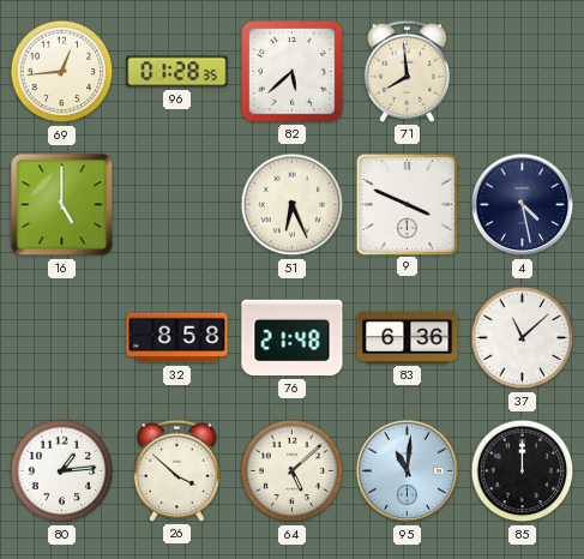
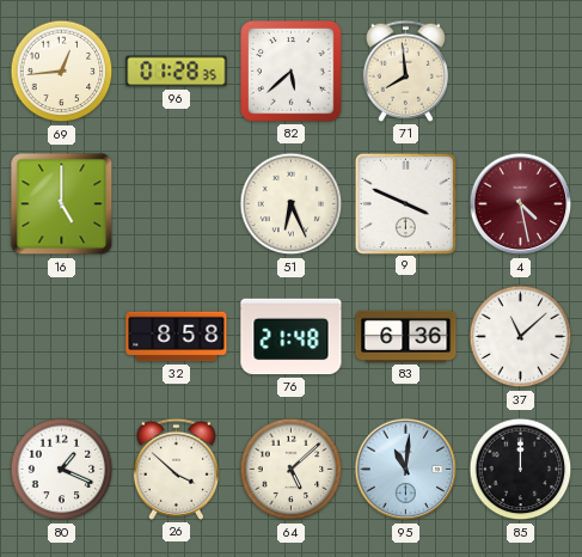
4 dial: navy -> burgundy (521, 204)
80: 1:14 -> 1:19 (62, 470)
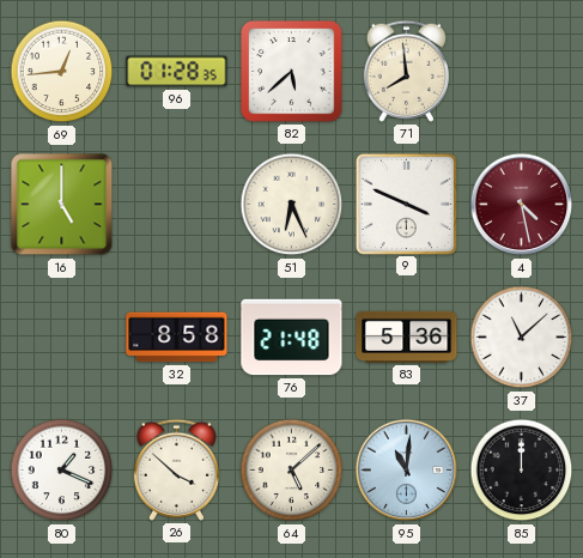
83: 6:36 -> 5:36 (407, 336)
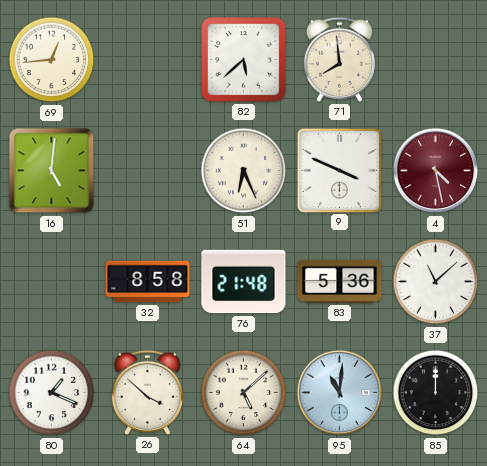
96: 01:28 -> none (177, 72)
16: 5:00 -> 5:01 (52, 171)
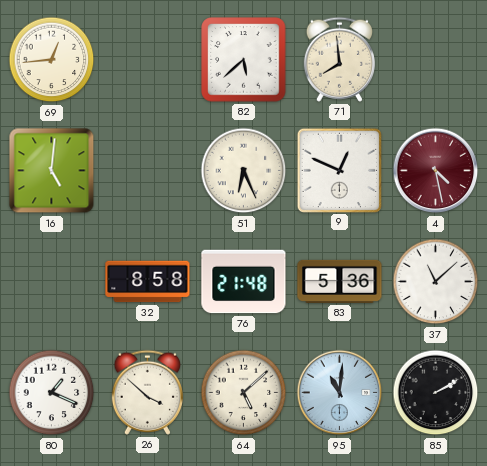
9: 3:49 -> 12:49 (339, 170)
85: 12:00 -> 2:10 (436, 393)
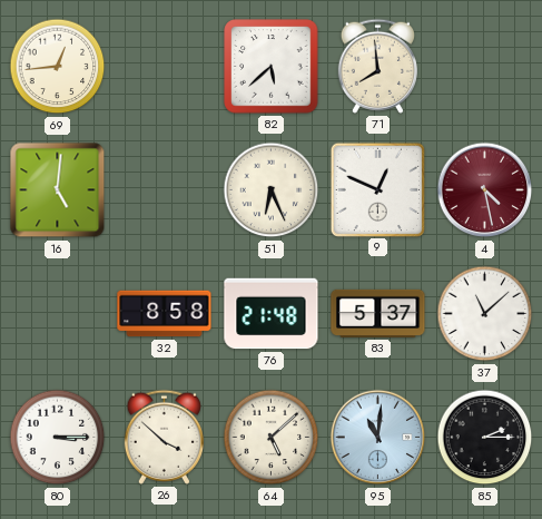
83: 5:36 -> 5:37 (378, 313)
80: 1:19 -> 3:15 (58, 438)
85: 2:10 -> 2:15 (485, 438)
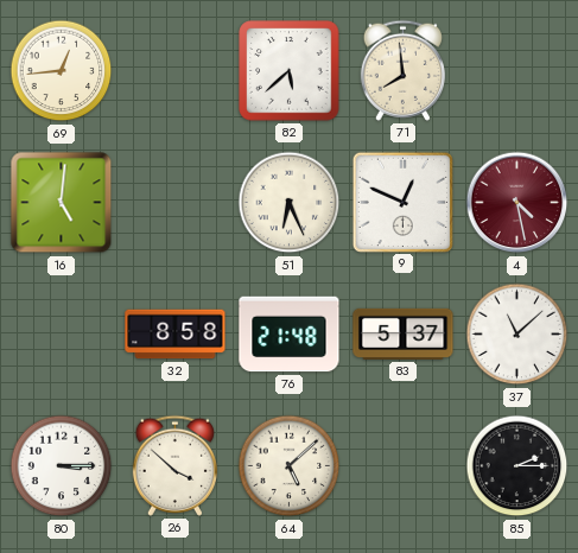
95: 11:01 -> none (378, 438)
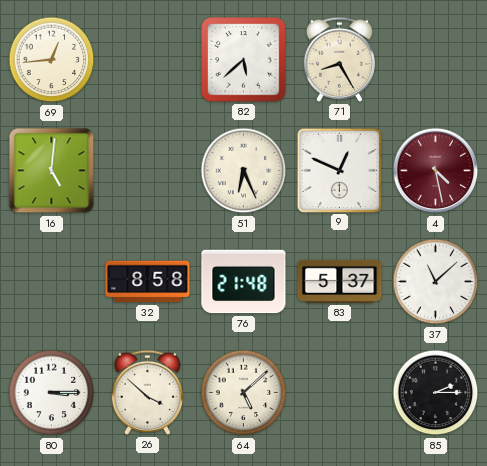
71: 7:59 -> 8:25 (339, 59)
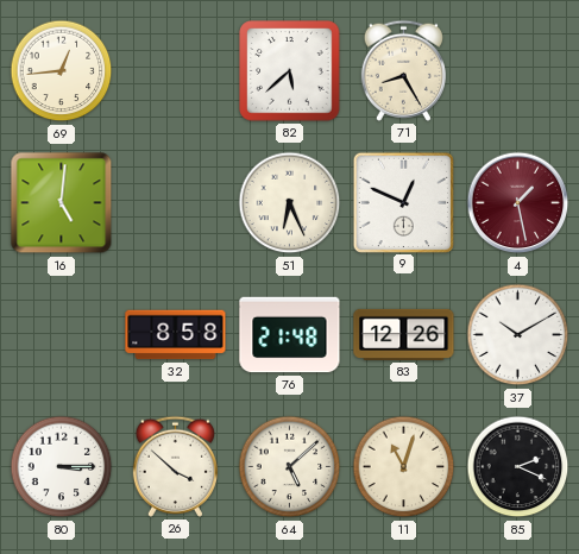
4: 4:28 -> 1:28 (518, 203)
83: 5:37 -> 12:26 (404, 334)
37: 11:08 -> 10:10 (518, 335)
11: none -> 11:03 (404, 467)
85: 2:15 -> 2:19 (518, 467)
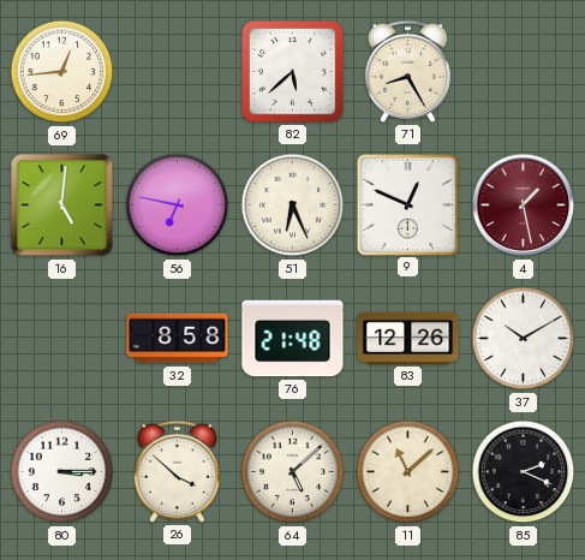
56: none -> 6:47 (178, 205)
11: 11:03 -> 11:08 (408, 472)
